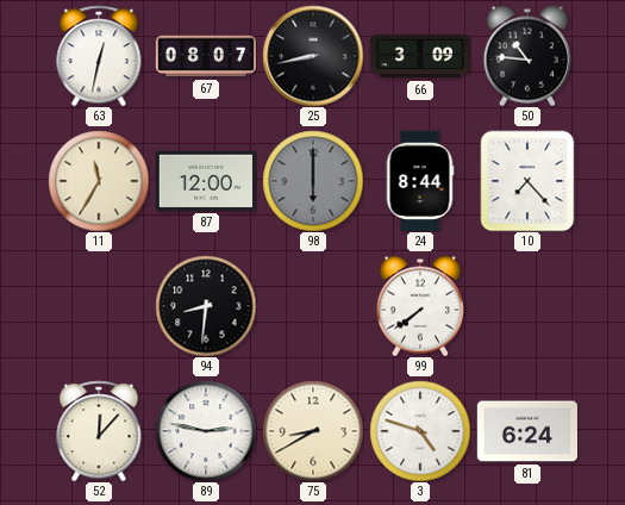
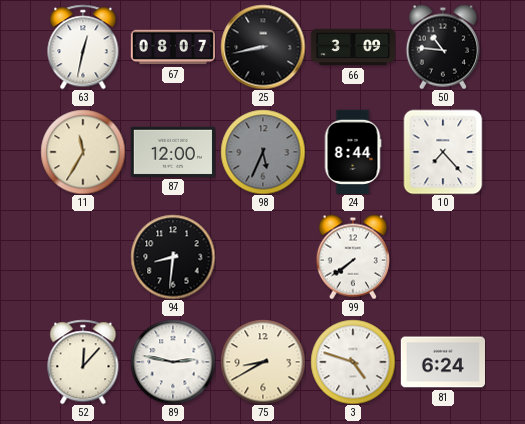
98: 6:00 -> 5:34 (263, 152)
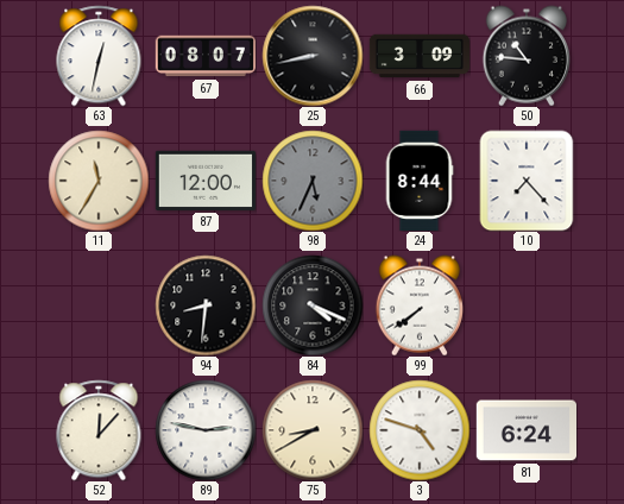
84: none -> 4:19 (313, 305)
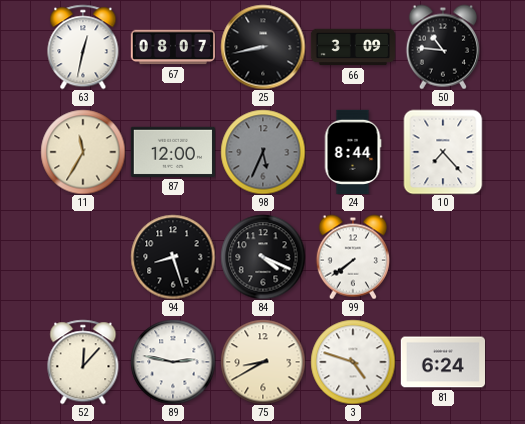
94: 8:31 -> 8:27 (173, 257)
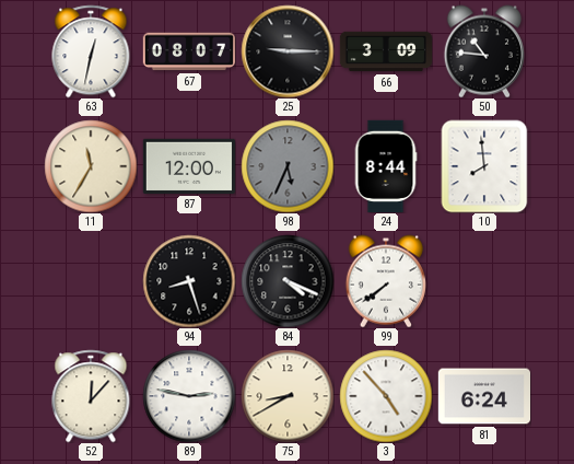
25: 8:43 -> 9:15 (288, 51)
10: 7:23 -> 7:59 (484, 166)
3: 4:48 -> 4:53 (386, 396)
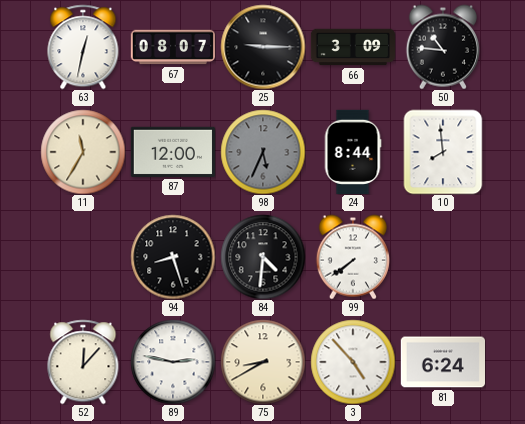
84: 4:19 -> 4:31 (263, 257)
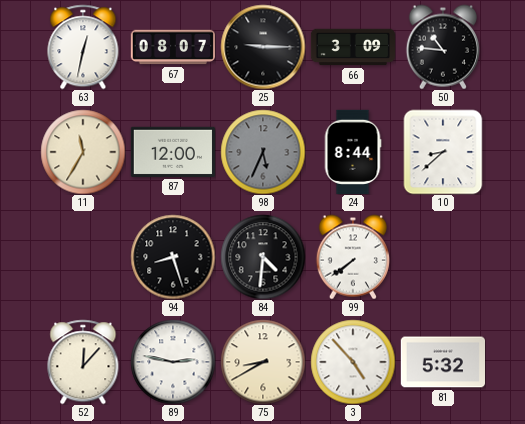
10: 7:59 -> 8:38 (443, 152)
81: 6:24 -> 5:32 (442, 362)
